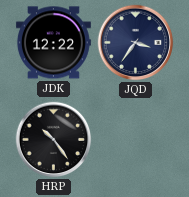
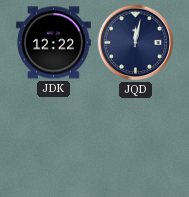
JQD: 3:36 -> 12:02 (136, 43)
HRP: 10:24 -> none (54, 140)
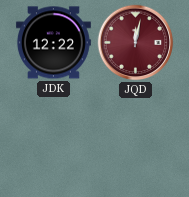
JQD dial: navy -> burgundy (136, 43)
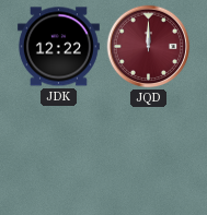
JQD: 12:02 -> 12:00 (149, 47)
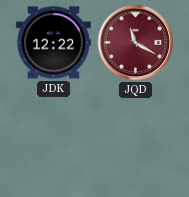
JQD: 12:00 -> 11:20 (136, 43)
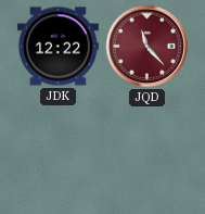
JQD: 11:20 -> 11:23 (148, 47)
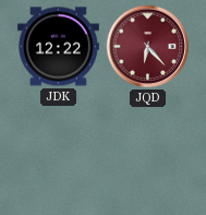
JQD: 11:23 -> 6:23 (148, 47)
